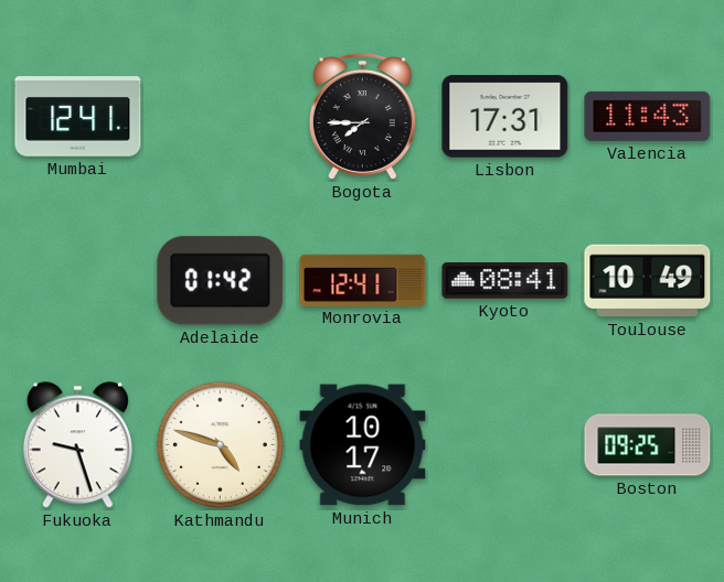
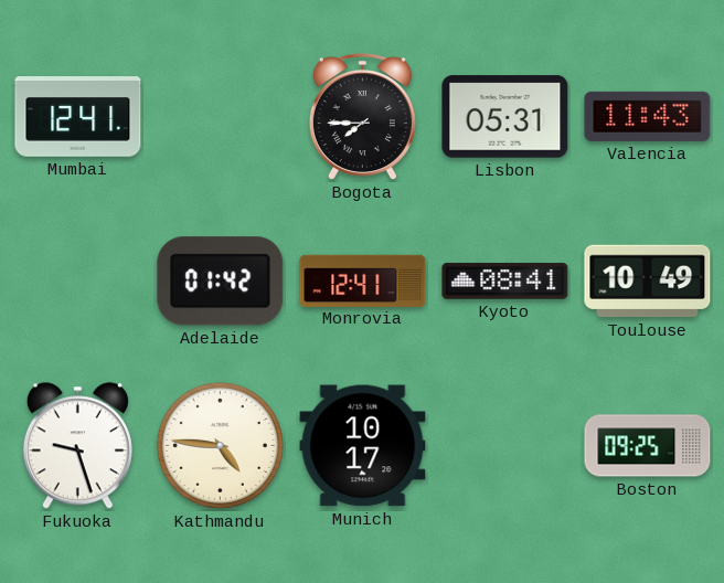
Lisbon: 17:31 -> 05:31 (505, 117)
Kathmandu: 4:48 -> 4:46 (220, 445)
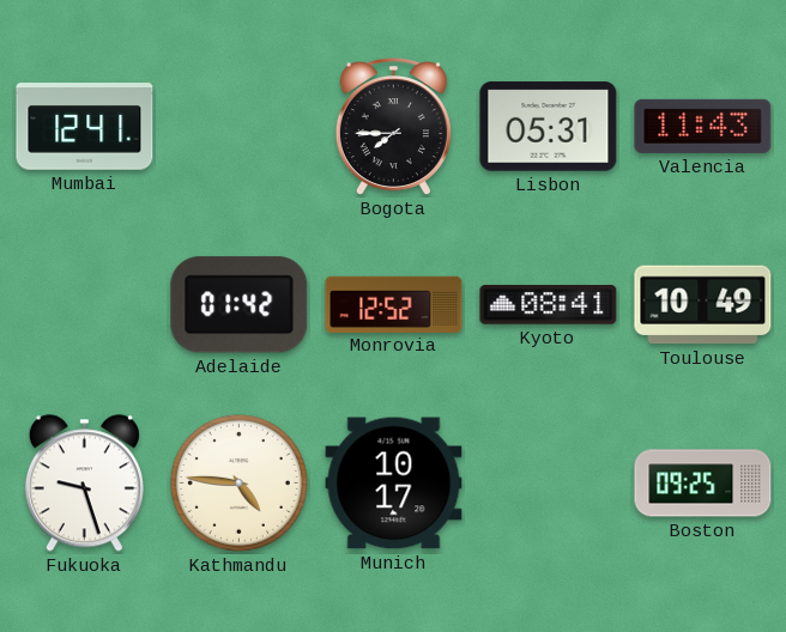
Monrovia: 12:41 -> 12:52 (394, 304)
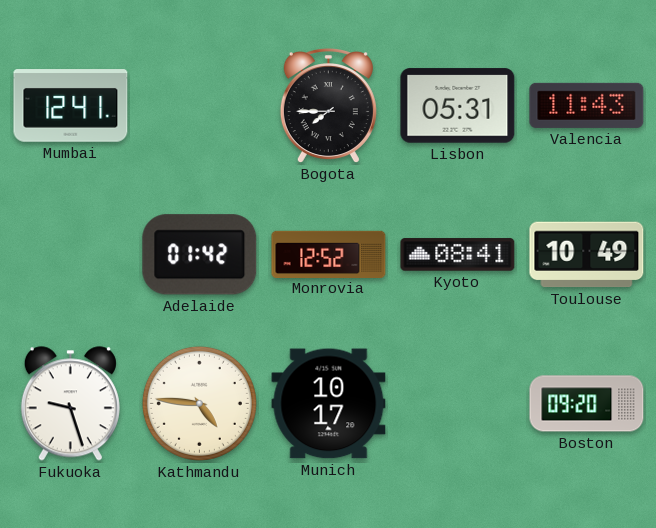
Boston: 09:25 -> 09:20 (587, 404)
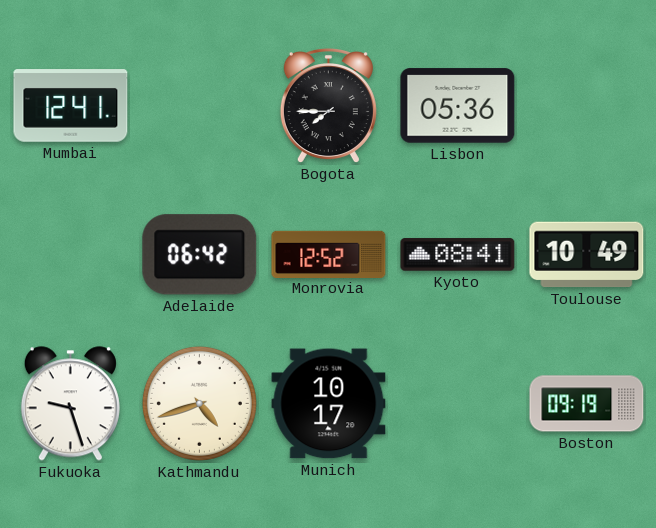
Lisbon: 05:31 -> 05:36 (458, 106)
Valencia: 11:43 -> none (587, 105)
Adelaide: 01:42 -> 06:42 (200, 255)
Kathmandu: 4:46 -> 4:42 (199, 403)
Boston: 09:20 -> 09:19 (587, 404)
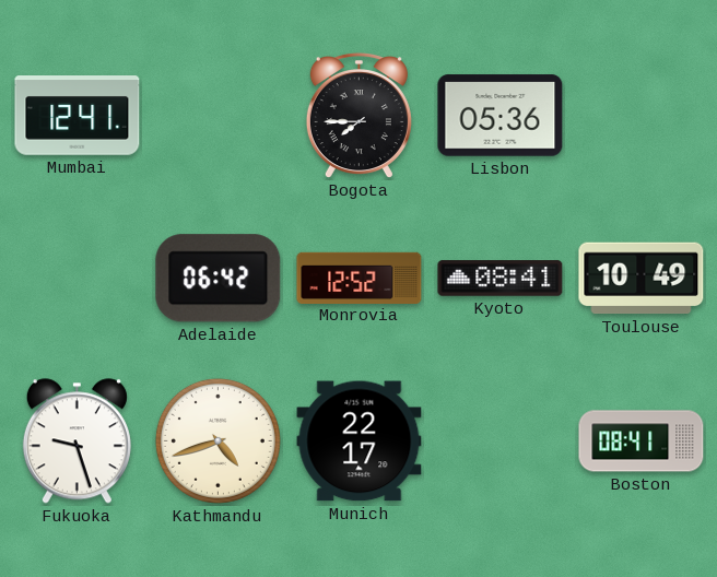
Munich: 10:17 -> 22:17 (360, 441)
Boston: 09:19 -> 08:41 (642, 441)
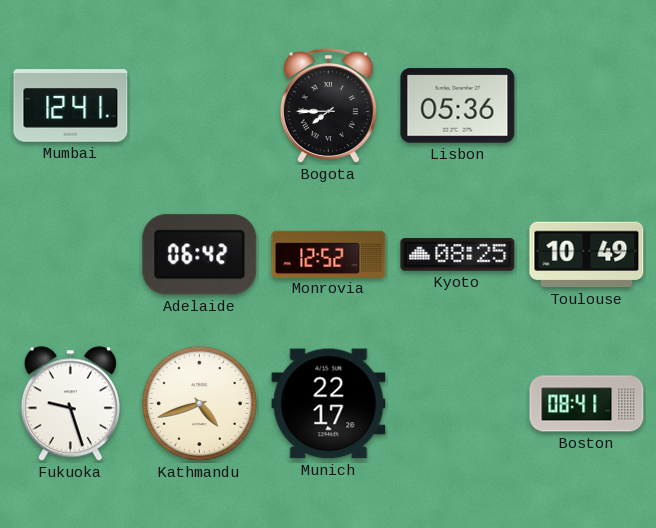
Kyoto: 08:41 -> 08:25 (458, 255)
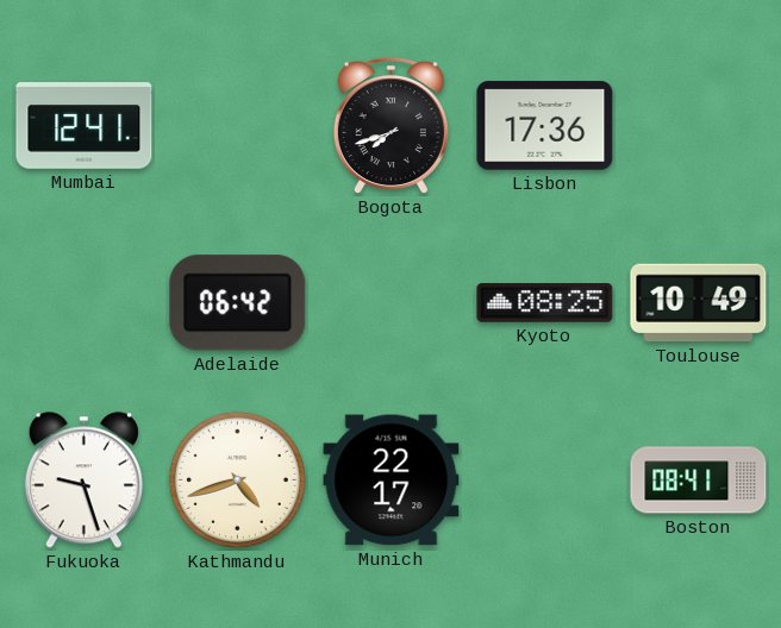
Bogota: 7:45 -> 7:42 (390, 127)
Lisbon: 05:36 -> 17:36 (545, 126)
Monrovia: 12:52 -> none (329, 254)
